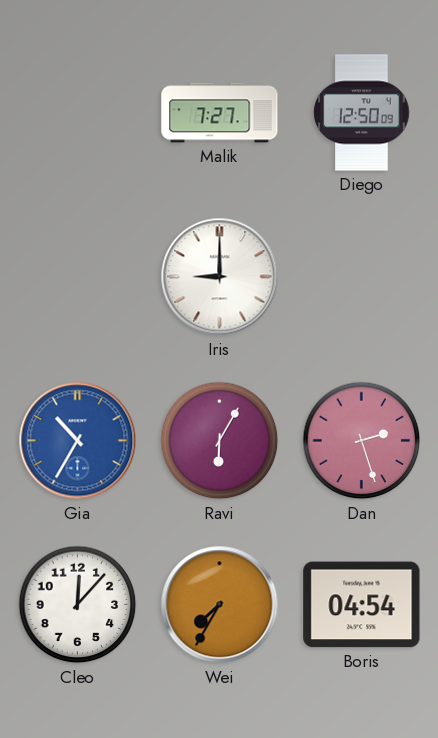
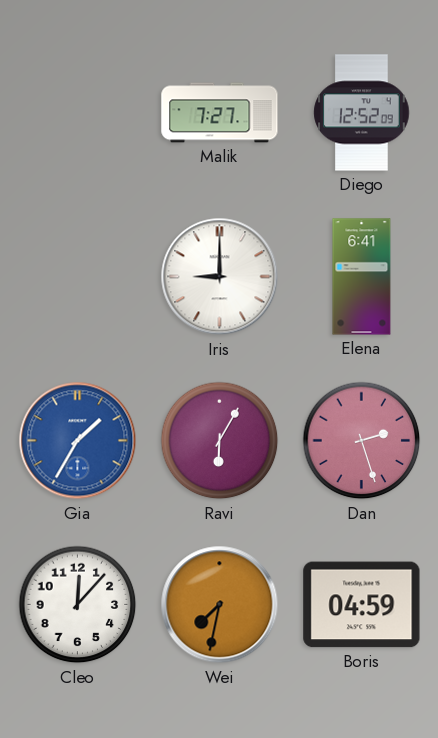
Diego: 12:50 -> 12:52 (362, 113)
Elena: none -> 6:41 (362, 277)
Gia: 10:35 -> 1:35 (78, 441)
Wei: 7:35 -> 7:32 (220, 605)
Boris: 04:54 -> 04:59 (362, 605)
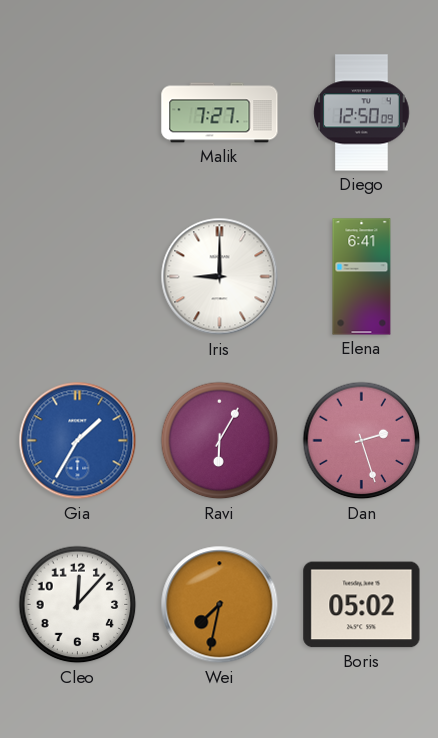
Diego: 12:52 -> 12:50 (362, 113)
Boris: 04:59 -> 05:02 (362, 605)
